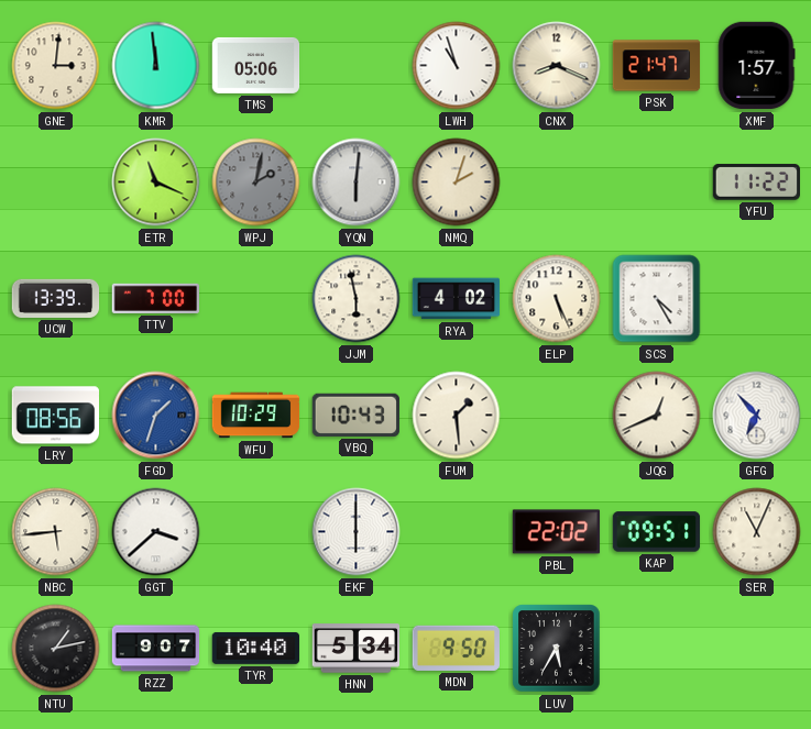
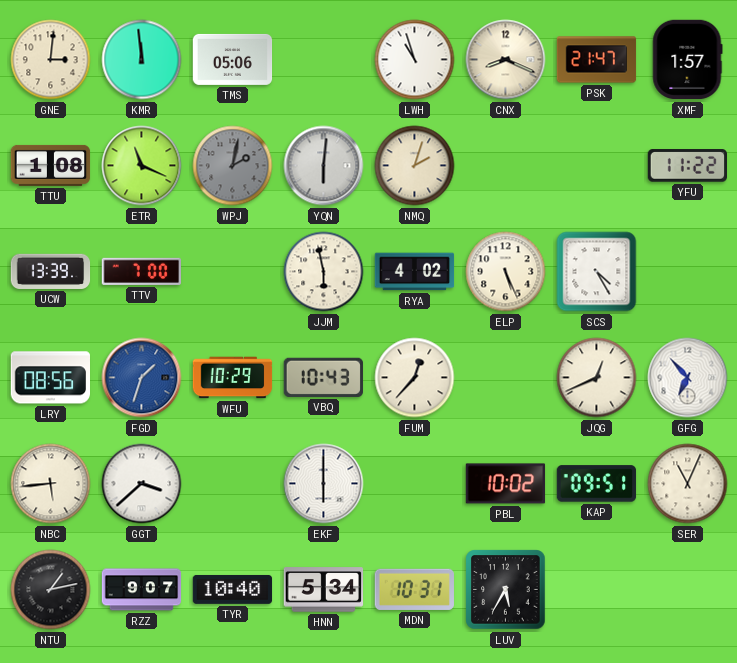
TTU: none -> 1:08 (51, 165)
FUM: 1:29 -> 12:37 (415, 378)
PBL: 22:02 -> 10:02 (506, 484)
MDN: 9:50 -> 10:31 (414, 589)
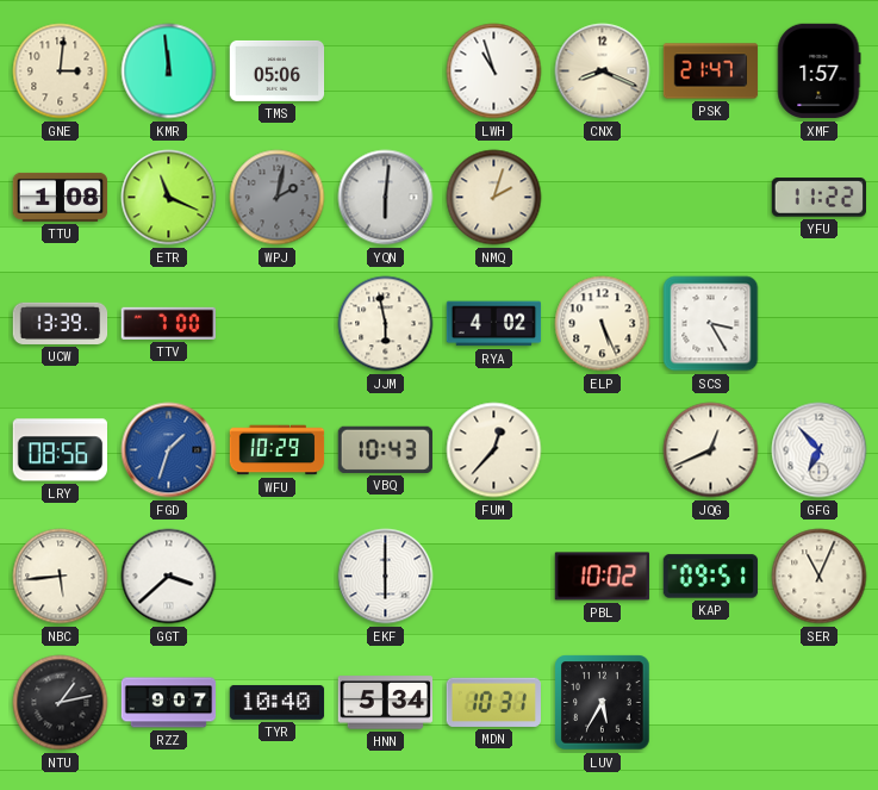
SCS: 4:25 -> 3:25 (711, 324)
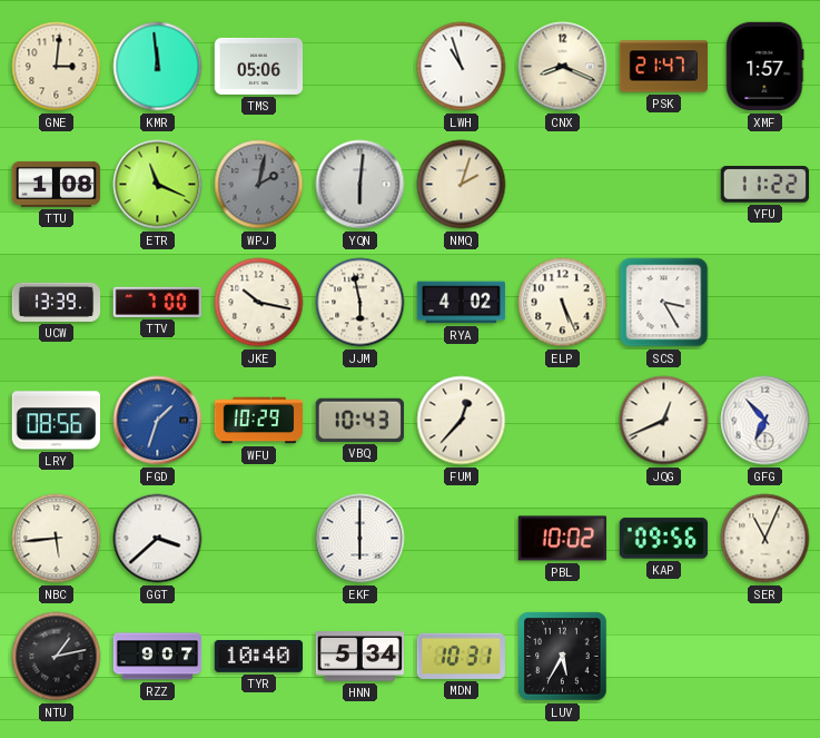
JKE: none -> 10:17 (259, 303)
KAP: 09:51 -> 09:56 (664, 539)
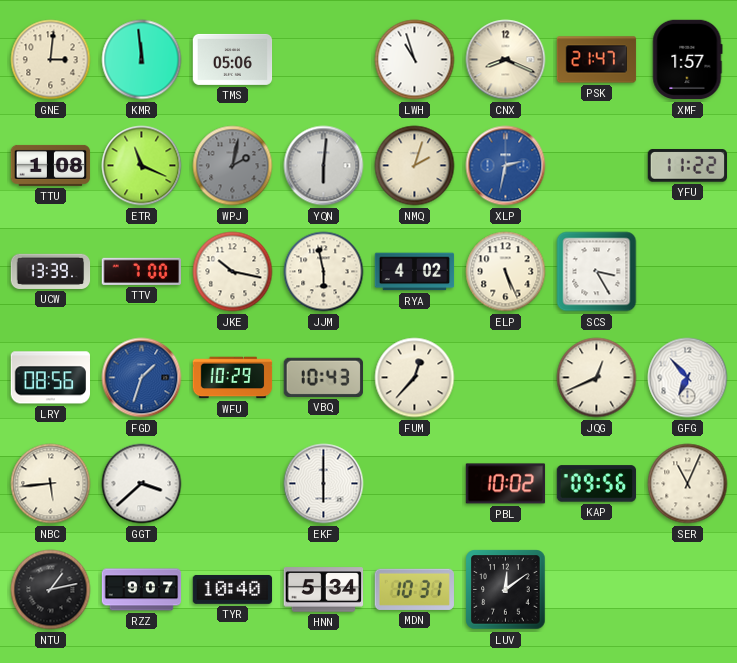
XLP: none -> 2:32 (506, 166)
LUV: 5:35 -> 12:09 (506, 590)
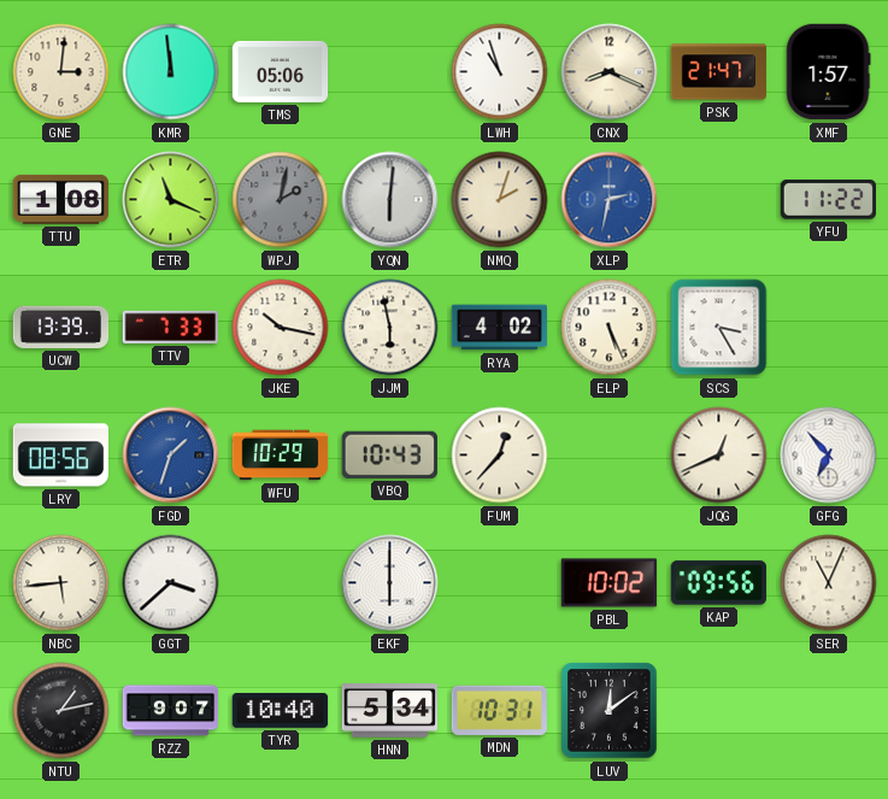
TTV: 7:00 -> 7:33 (170, 327)
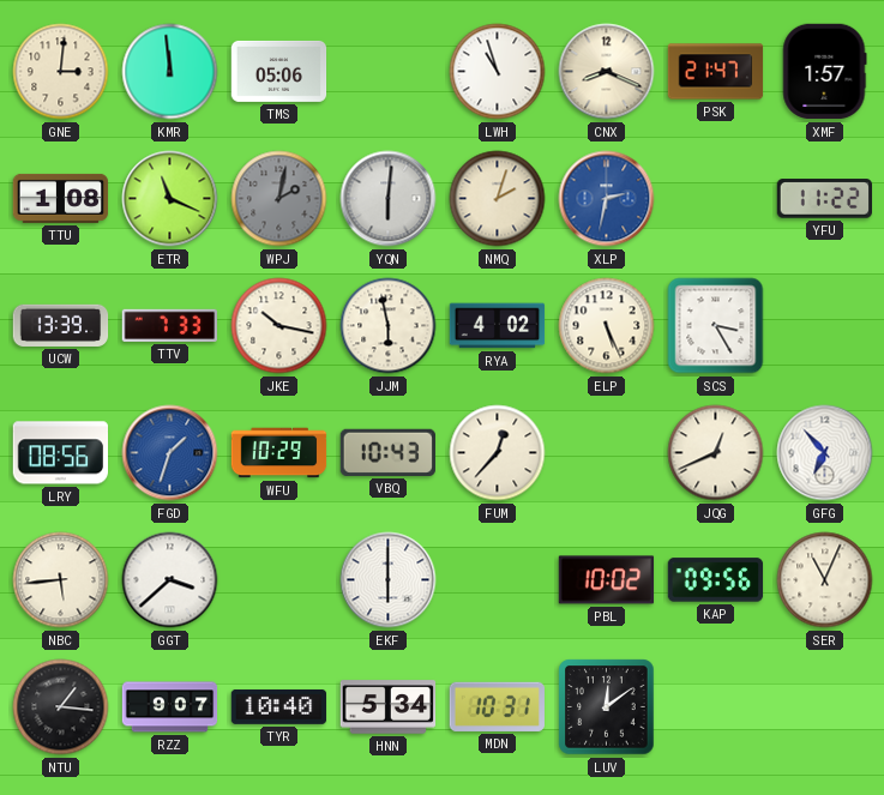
NTU: 1:13 -> 1:16 (61, 707)
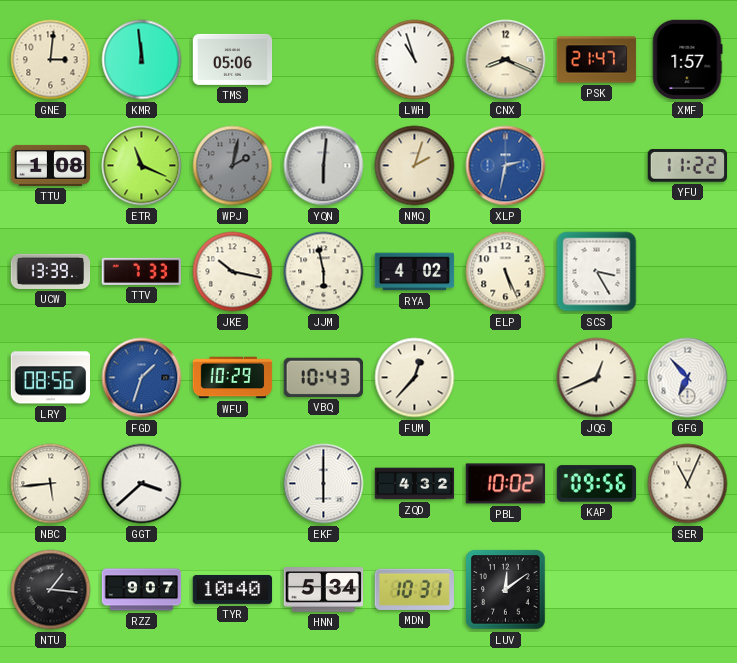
ZQD: none -> 4:32 (415, 484)
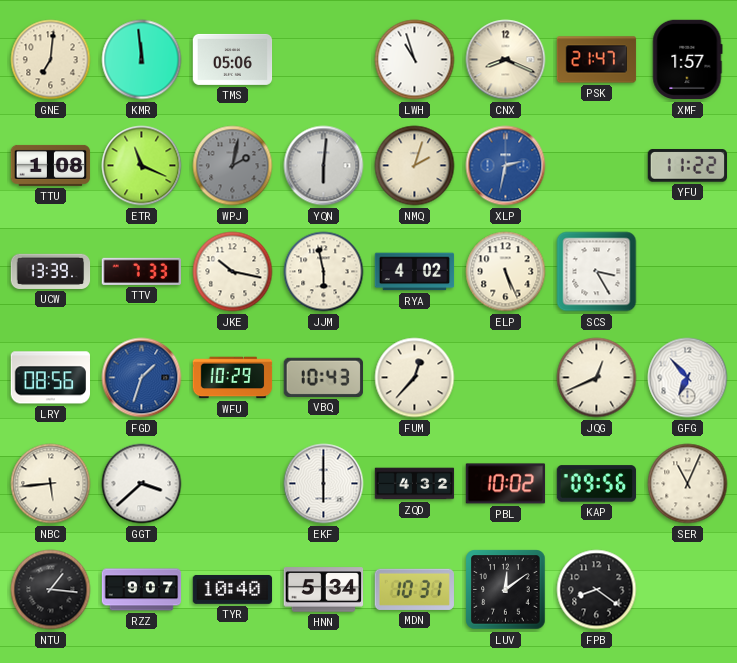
GNE: 3:01 -> 7:01 (51, 60)
FPB: none -> 8:21 (597, 590)
